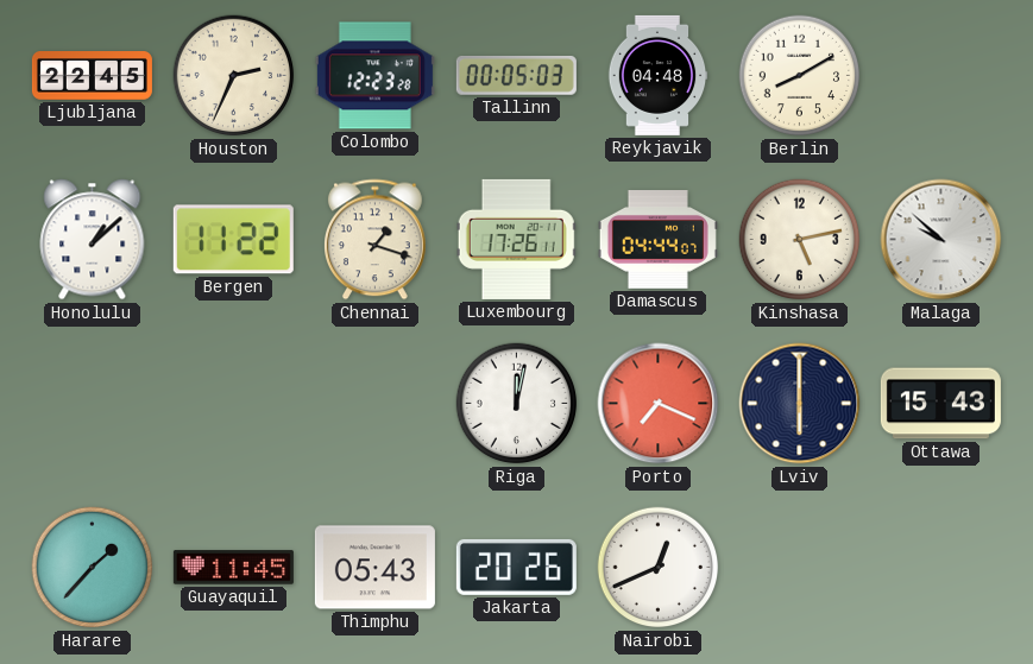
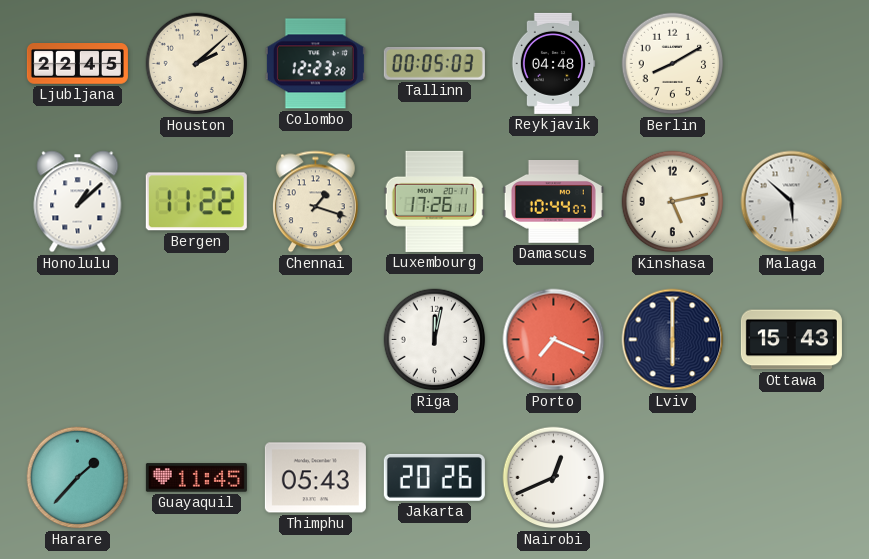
Houston: 2:34 -> 2:08 (197, 64)
Damascus: 04:44 -> 10:44 (553, 202)
Malaga: 9:52 -> 5:52 (792, 202)
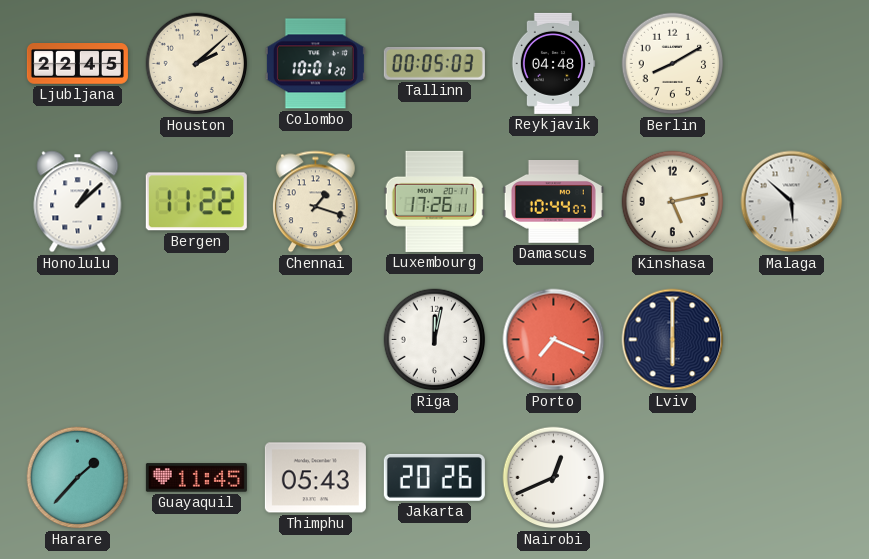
Colombo: 12:23 -> 10:01 (315, 64)
Ottawa: 15:43 -> none (791, 340)
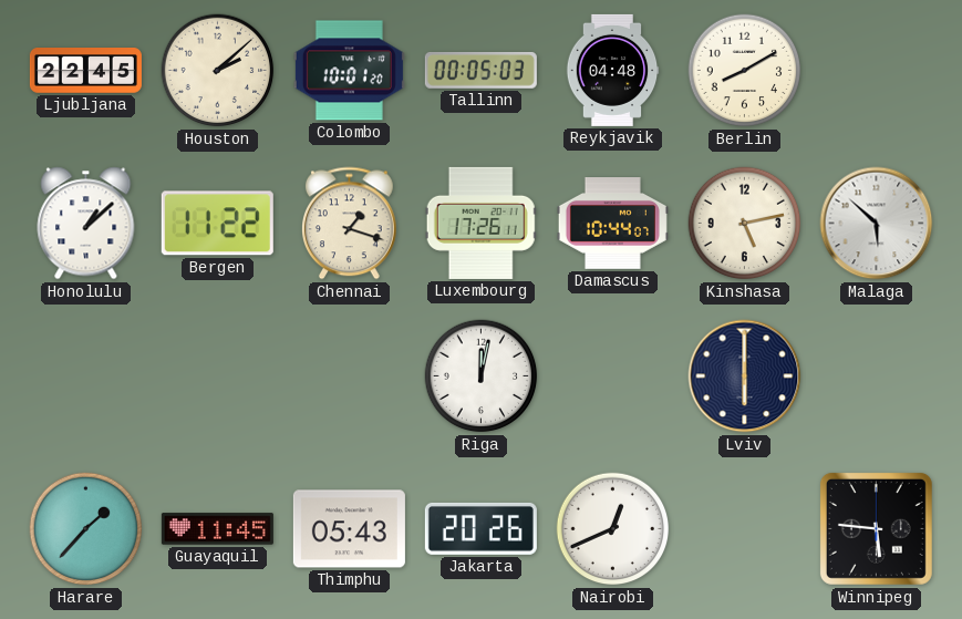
Porto: 7:19 -> none (554, 340)
Winnipeg: none -> 5:46 (876, 528)
